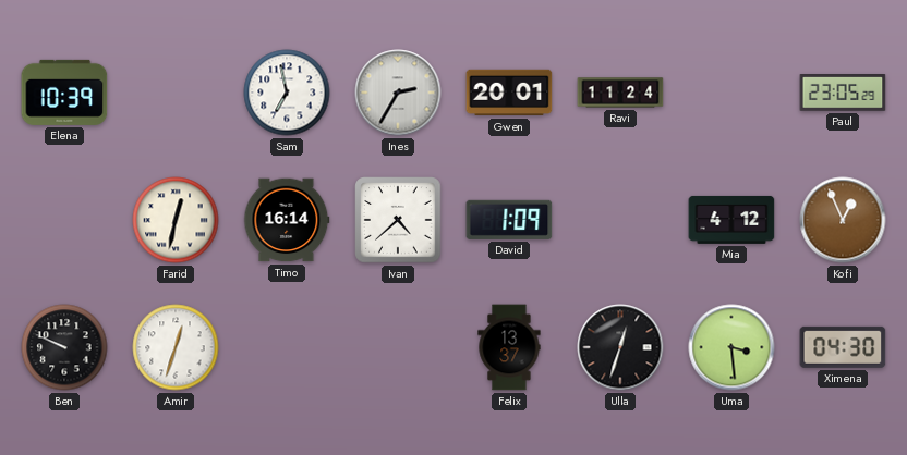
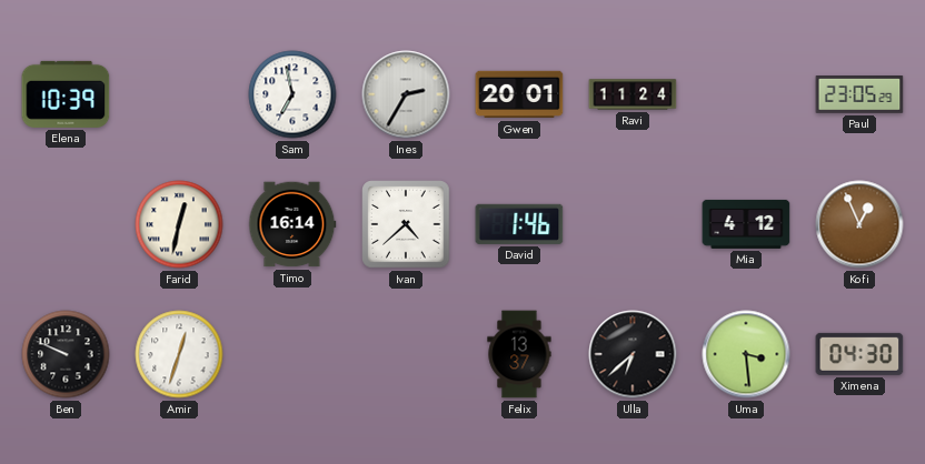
David: 1:09 -> 1:46 (519, 224)
Ulla: 12:33 -> 6:38 (633, 354)
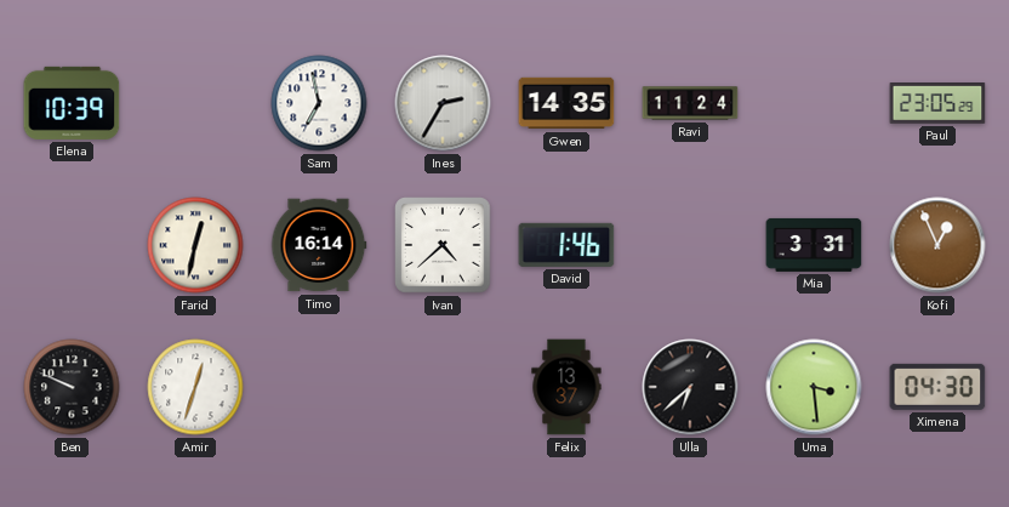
Gwen: 20:01 -> 14:35 (566, 103)
Mia: 4:12 -> 3:31 (814, 245)
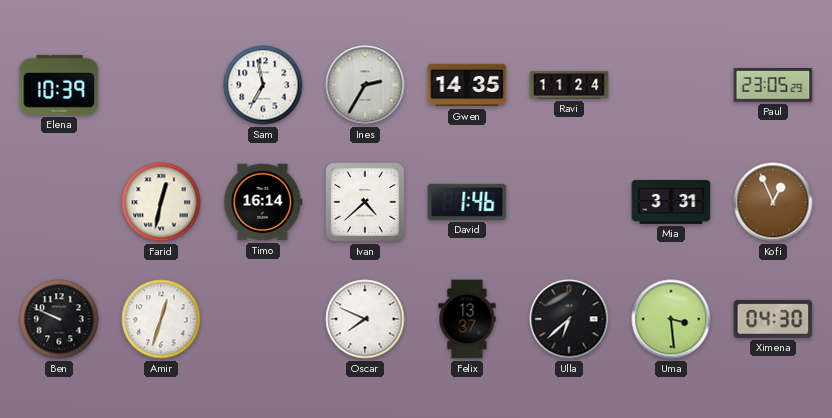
Oscar: none -> 7:49 (365, 319)
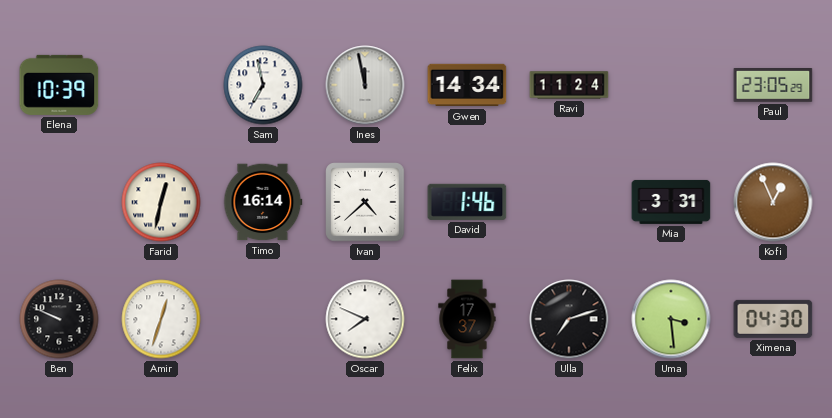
Ines: 2:35 -> 11:58 (365, 85)
Gwen: 14:35 -> 14:34 (467, 85)
Felix: 13:37 -> 17:37 (467, 319)
Ulla: 6:38 -> 7:12 (569, 319)
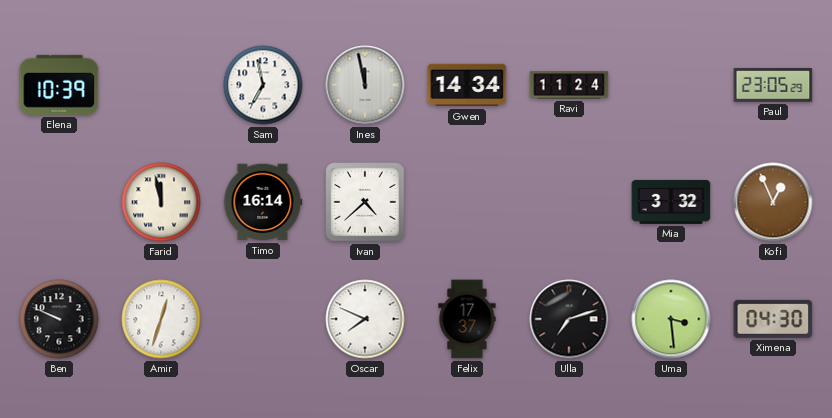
Farid: 12:32 -> 11:58 (161, 202)
David: 1:46 -> none (467, 202)
Mia: 3:31 -> 3:32 (671, 202)
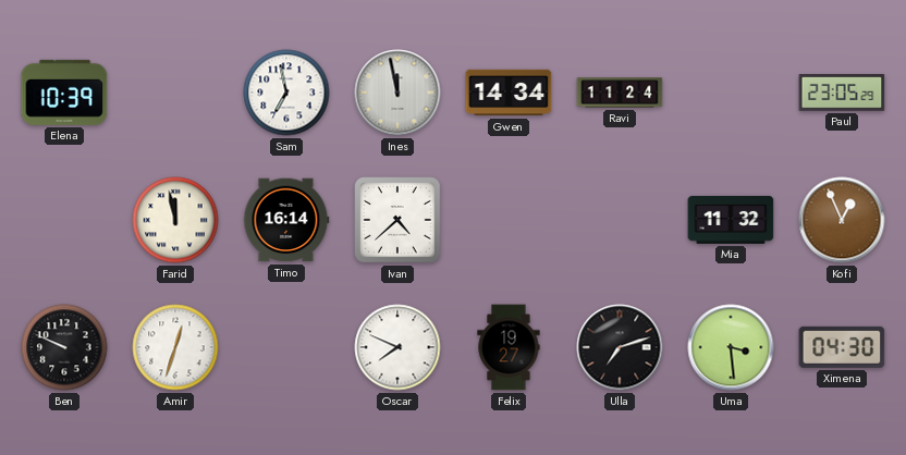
Mia: 3:32 -> 11:32 (731, 220)
Felix: 17:37 -> 19:27 (509, 347)
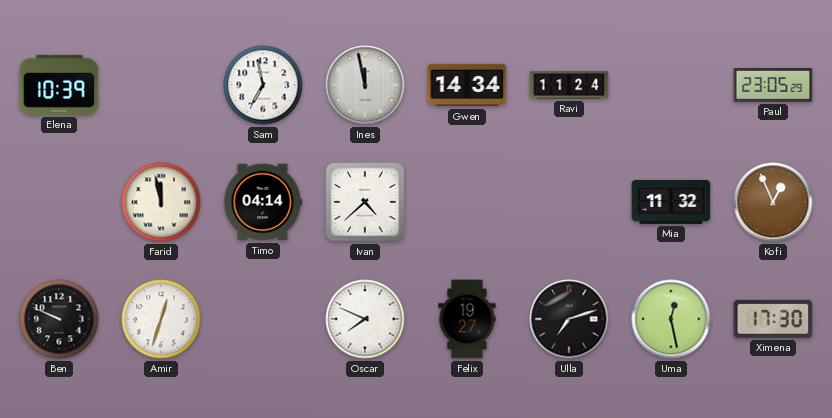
Timo: 16:14 -> 04:14 (263, 202)
Uma: 3:29 -> 12:28 (671, 319)
Ximena: 04:30 -> 17:30 (773, 319)
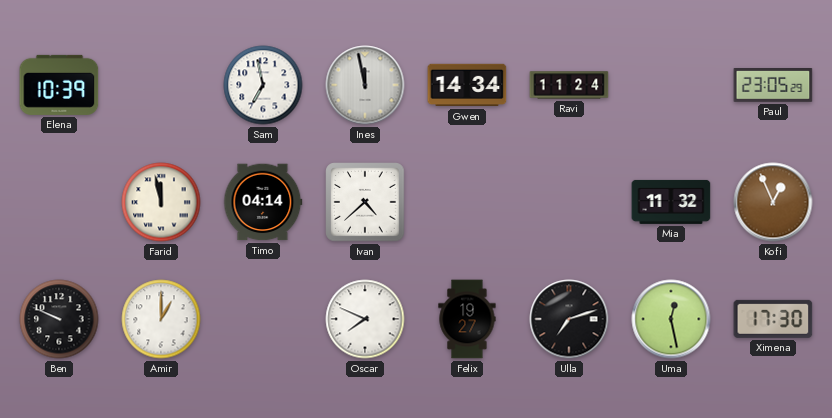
Amir: 12:33 -> 1:00 (161, 319)
